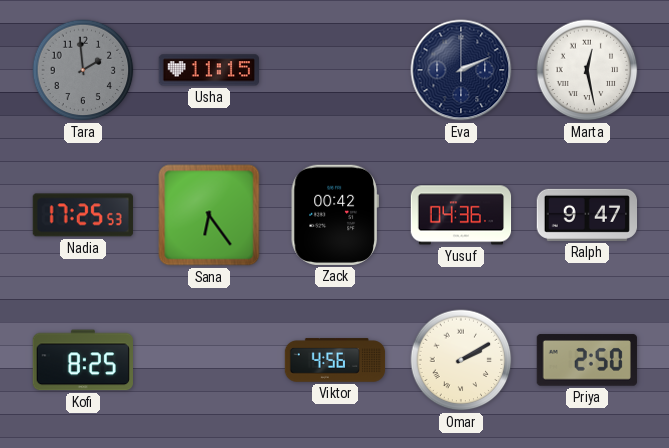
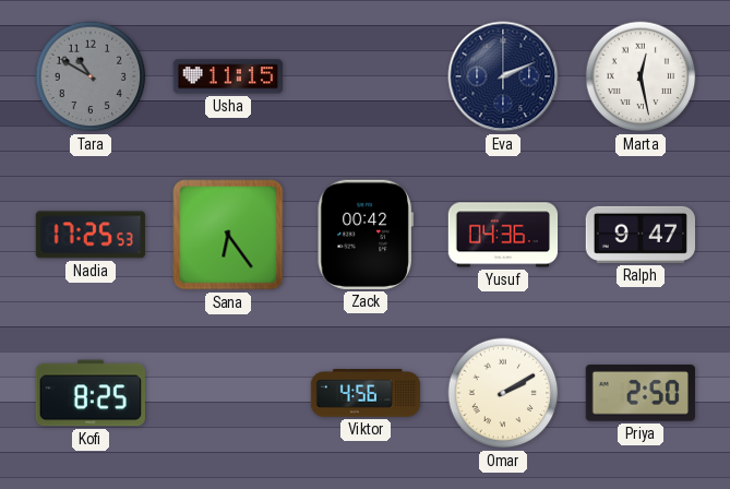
Tara: 1:59 -> 10:50 (91, 76)
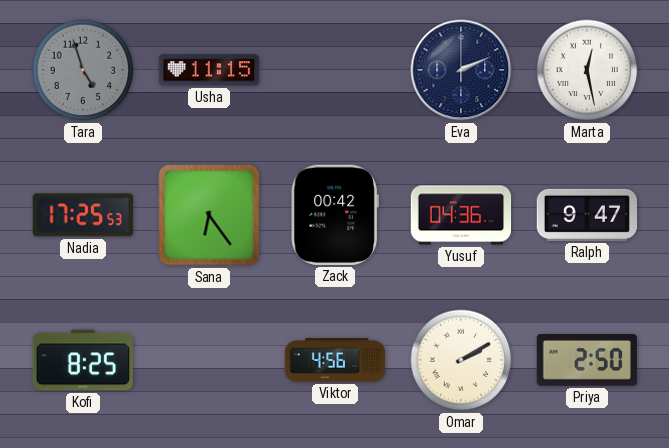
Tara: 10:50 -> 4:57 (83, 70)
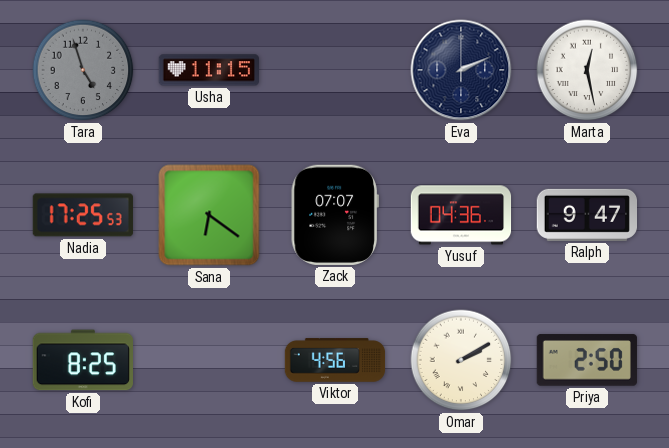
Sana: 6:24 -> 6:21 (209, 215)
Zack: 00:42 -> 07:07 (335, 215)
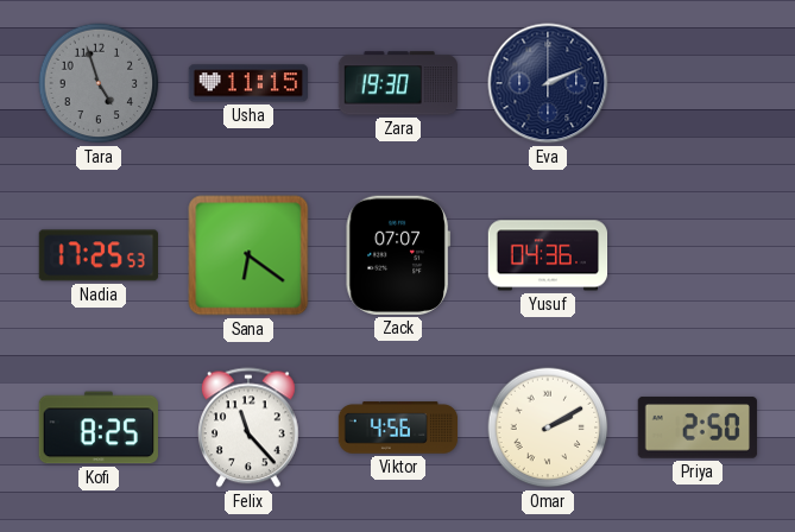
Zara: none -> 19:30 (397, 83)
Marta: 12:28 -> none (587, 70)
Ralph: 9:47 -> none (586, 215)
Felix: none -> 11:23 (250, 427)
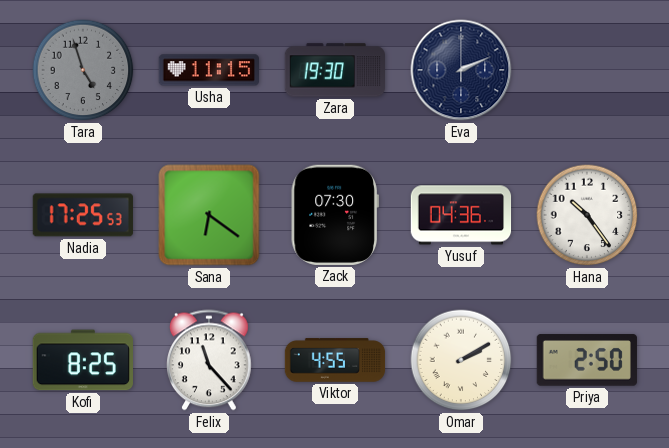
Zack: 07:07 -> 07:30 (335, 215)
Hana: none -> 10:24 (587, 215)
Viktor: 4:56 -> 4:55 (335, 360)
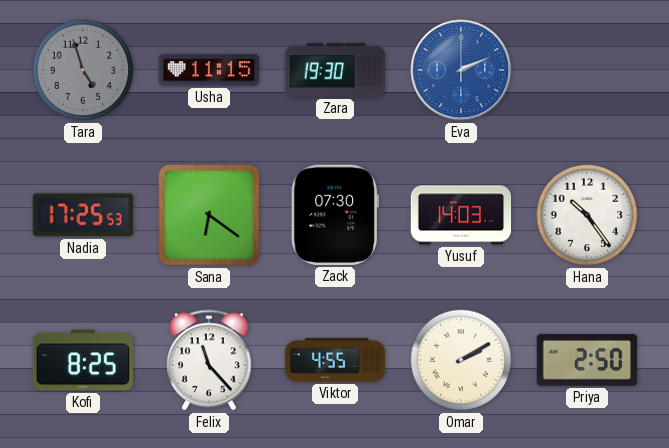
Eva dial: navy -> blue (461, 70)
Yusuf: 04:36 -> 14:03 (461, 215)
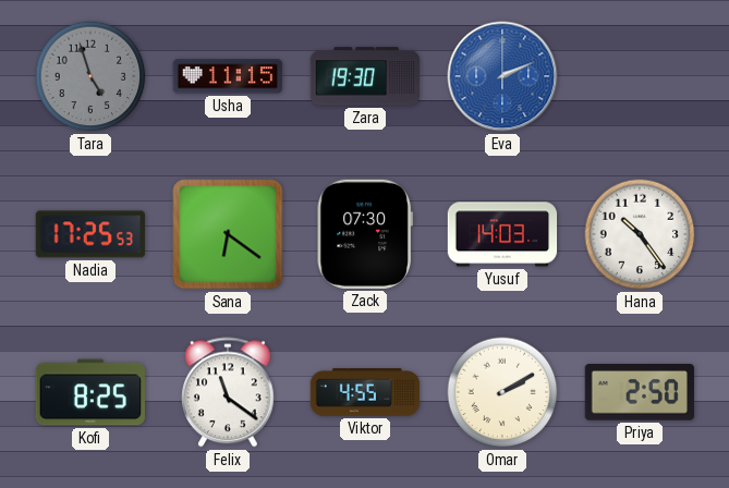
Felix: 11:23 -> 11:21 (229, 392)
